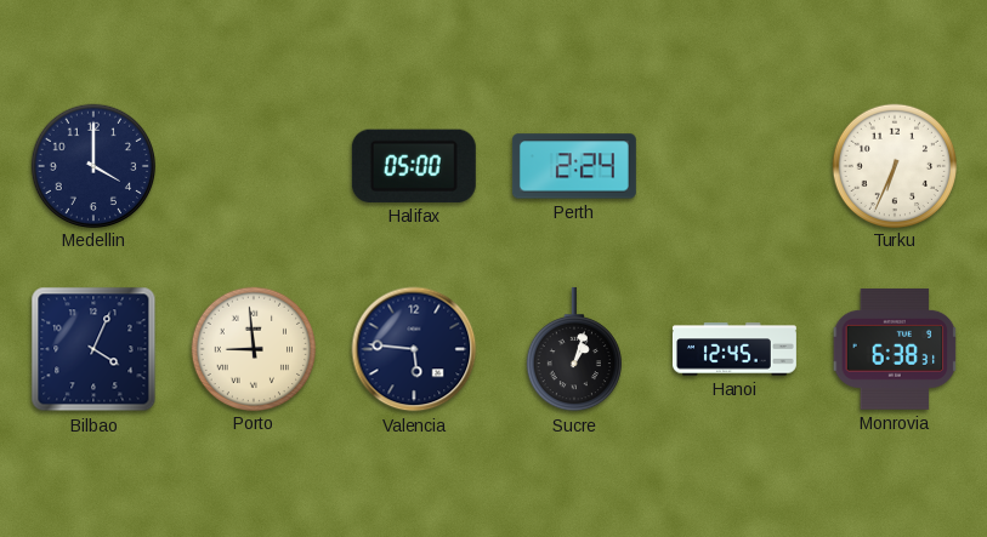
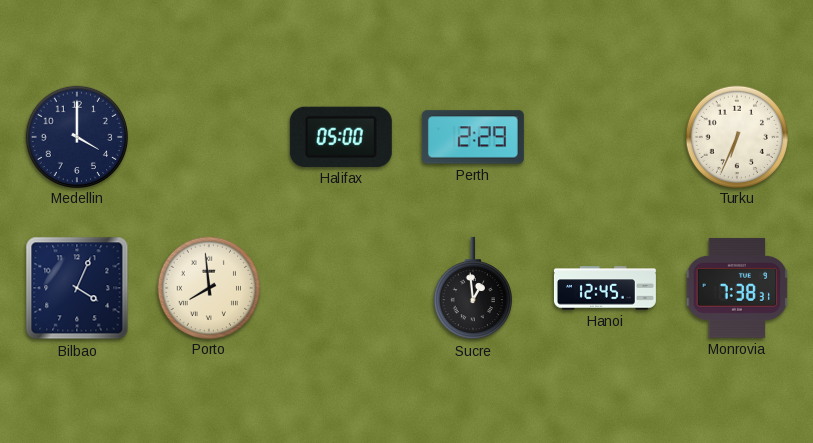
Perth: 2:24 -> 2:29 (473, 137)
Porto: 8:59 -> 7:59 (208, 287)
Valencia: 5:46 -> none (414, 349)
Sucre: 1:03 -> 12:59 (472, 288)
Monrovia: 6:38 -> 7:38 (737, 288)
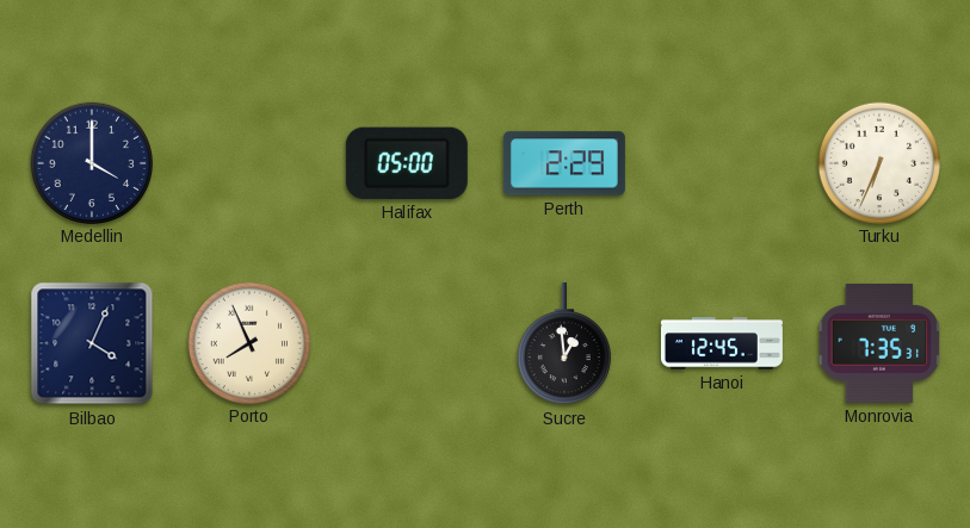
Porto: 7:59 -> 7:56 (248, 342)
Monrovia: 7:38 -> 7:35 (879, 343)
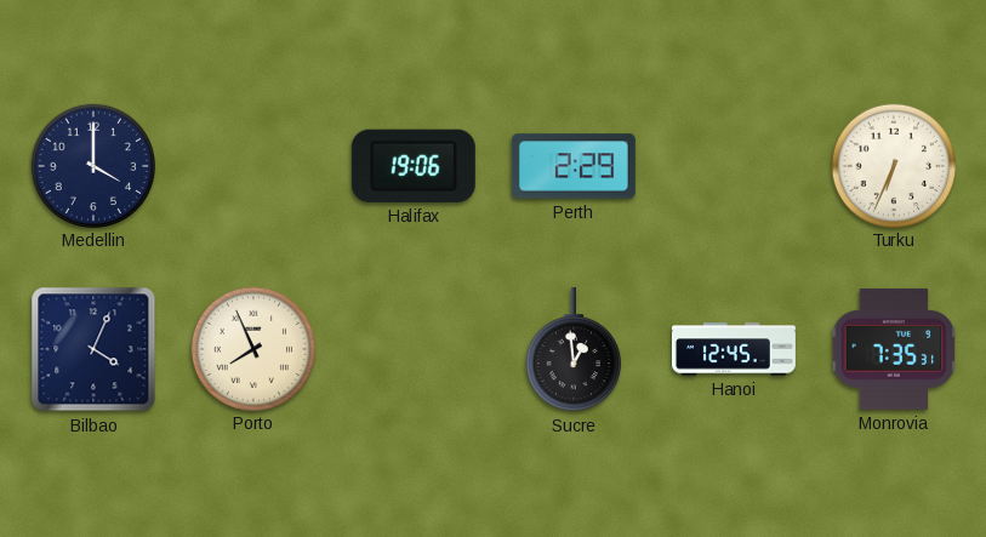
Halifax: 05:00 -> 19:06 (414, 166)
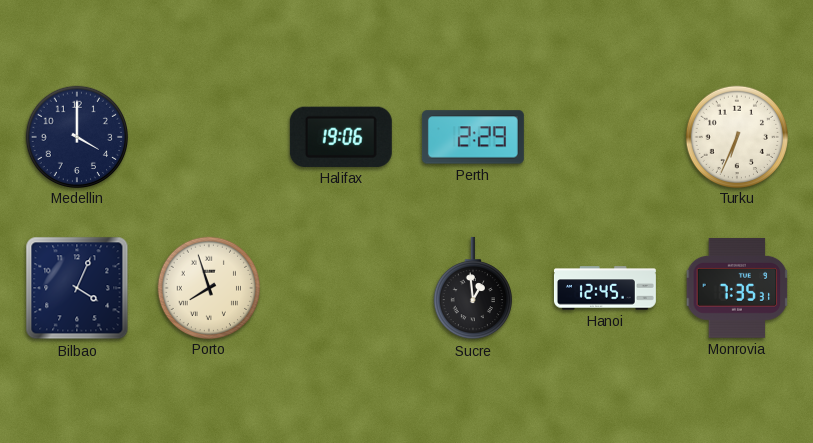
Porto: 7:56 -> 7:57 (208, 287)
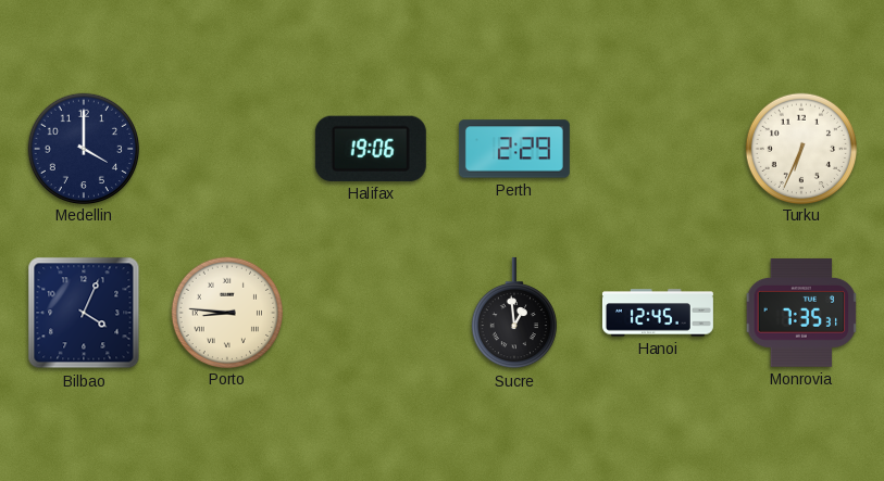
Porto: 7:57 -> 8:46 (226, 312)
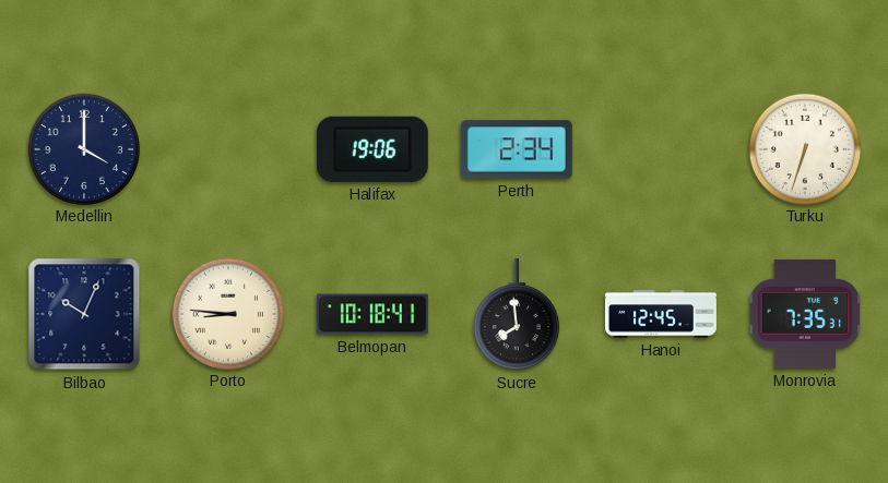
Perth: 2:29 -> 2:34 (517, 149)
Turku: 6:34 -> 6:33 (804, 148)
Bilbao: 4:04 -> 10:04 (84, 314)
Belmopan: none -> 10:18 (372, 314)
Sucre: 12:59 -> 7:59 (516, 314)
